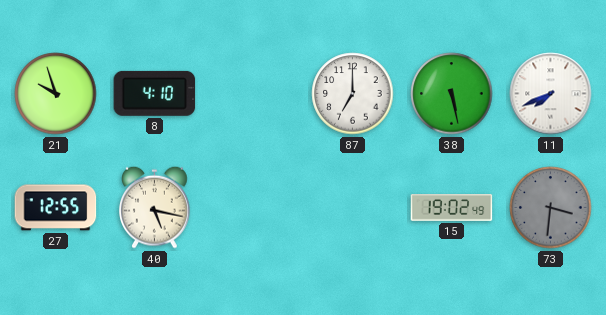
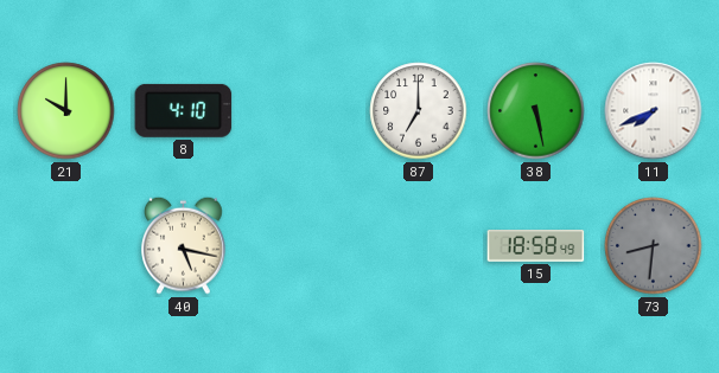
21: 9:57 -> 10:00 (66, 111)
27: 12:55 -> none (56, 208)
15: 19:02 -> 18:58 (536, 246)
73: 3:31 -> 8:31 (654, 246)
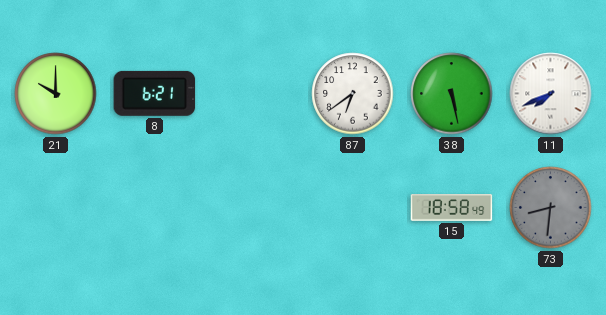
8: 4:10 -> 6:21 (155, 93)
87: 7:00 -> 6:39 (353, 94)
40: 5:17 -> none (184, 245)
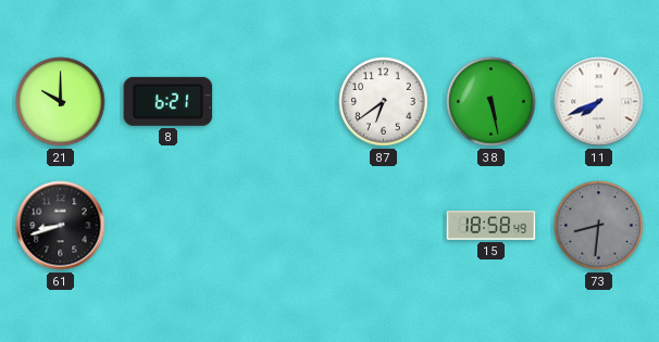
61: none -> 8:42 (61, 226)
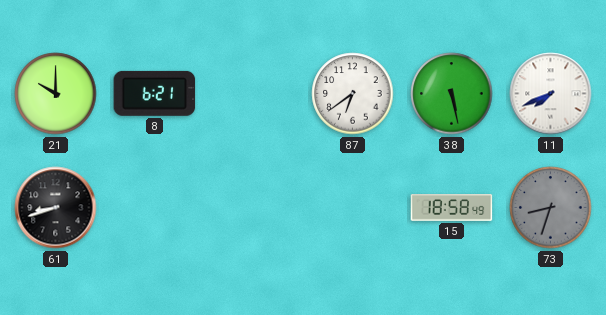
73: 8:31 -> 8:33 (551, 208)
